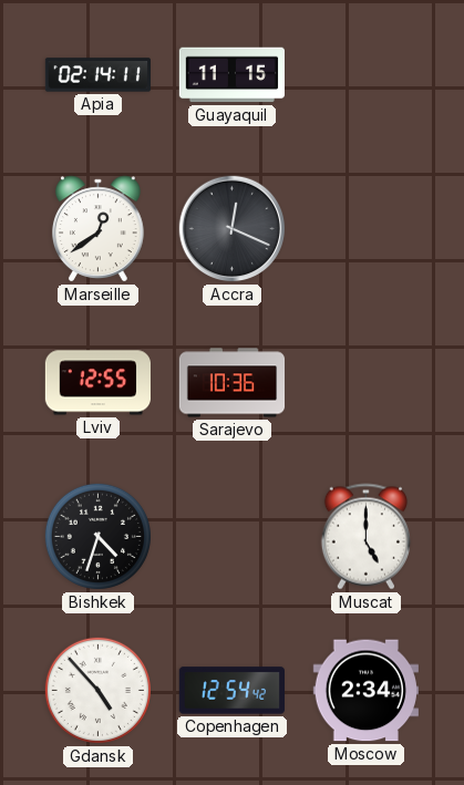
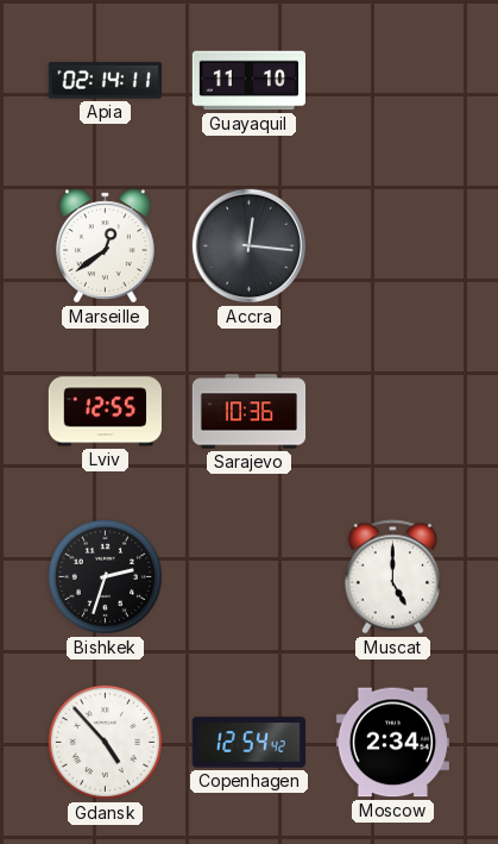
Guayaquil: 11:15 -> 11:10 (248, 81)
Accra: 12:19 -> 12:16 (250, 246)
Bishkek: 4:33 -> 2:33 (105, 576)
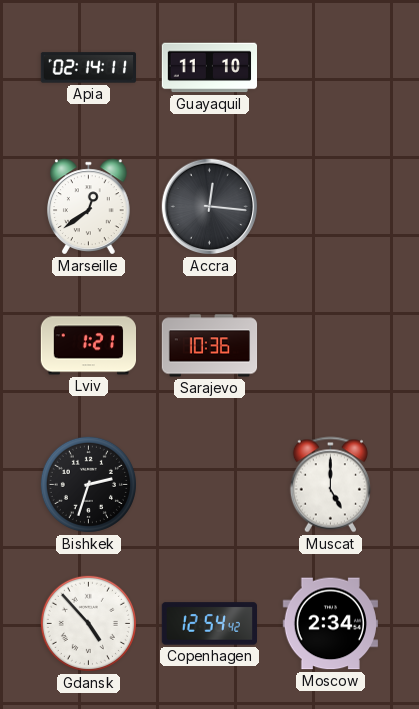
Lviv: 12:55 -> 1:21 (88, 346)
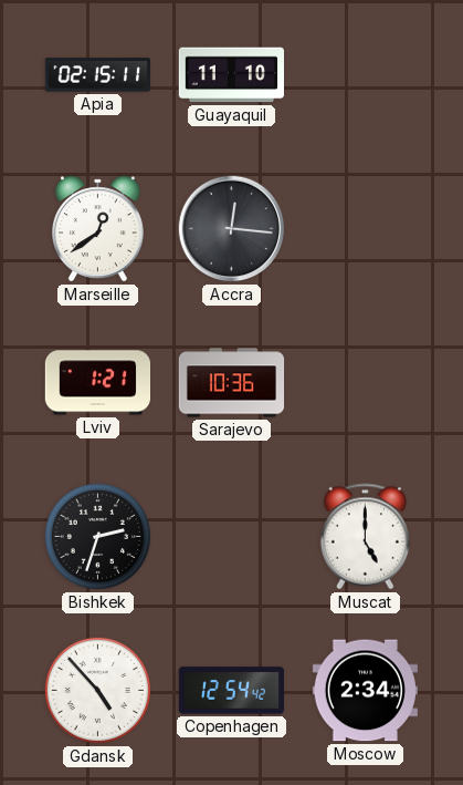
Apia: 02:14 -> 02:15 (97, 75)
